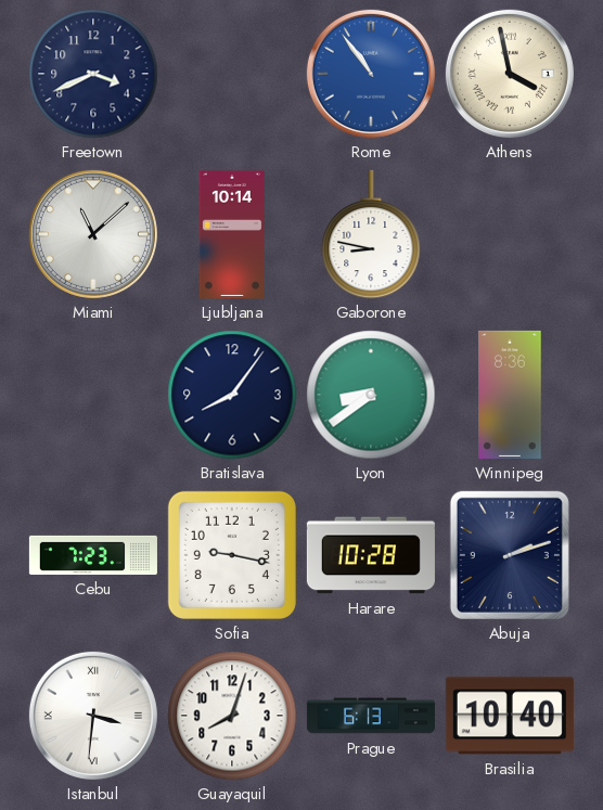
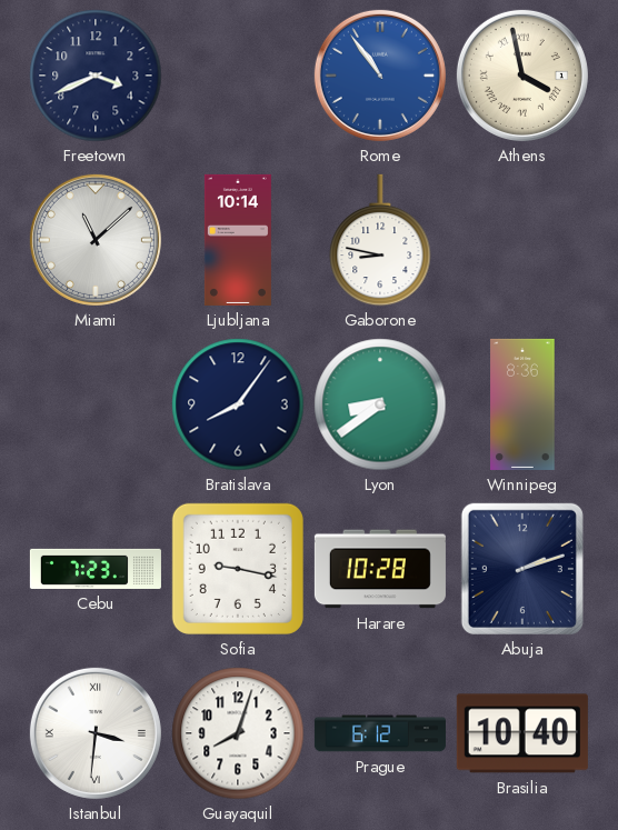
Prague: 6:13 -> 6:12 (380, 733)
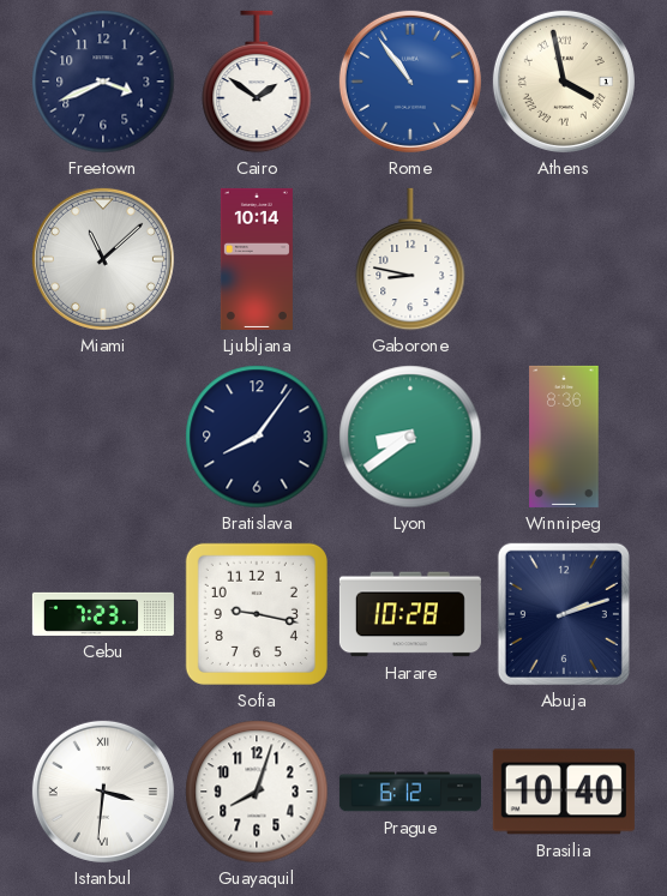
Cairo: none -> 1:51 (257, 82)
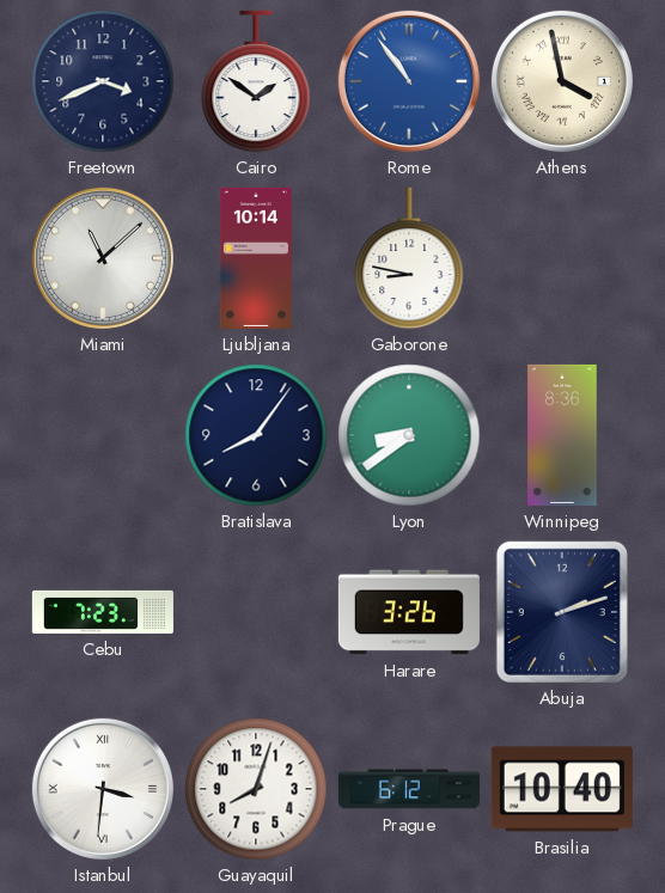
Sofia: 9:17 -> none (257, 614)
Harare: 10:28 -> 3:26 (409, 612)
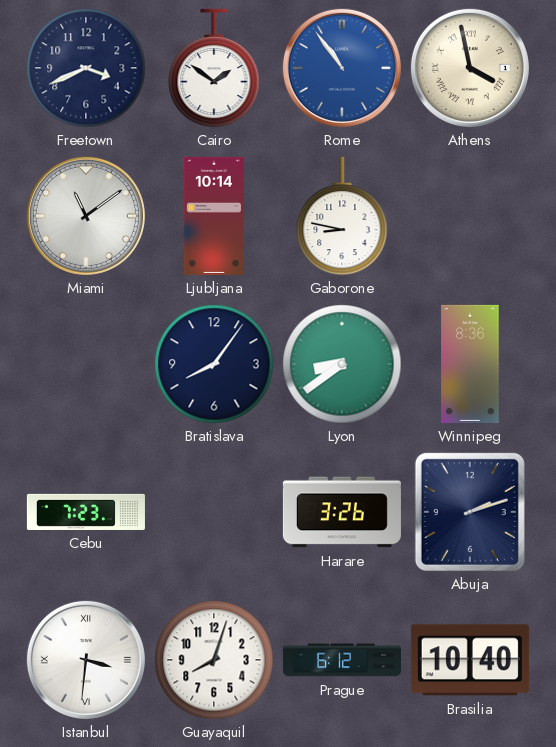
Miami: 11:08 -> 11:09 (86, 216)
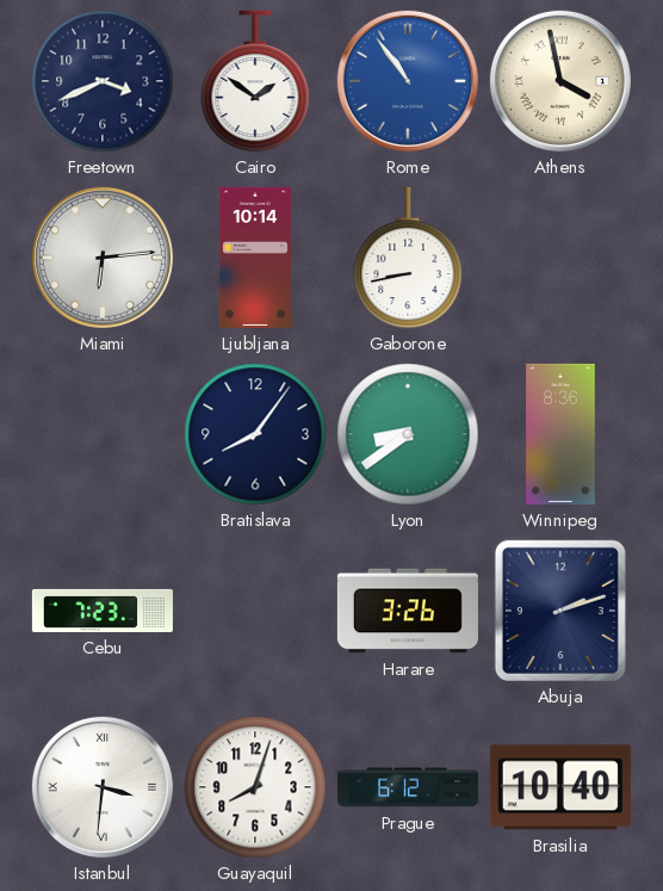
Miami: 11:09 -> 6:14 (103, 258)
Gaborone: 8:47 -> 8:43 (408, 258)
